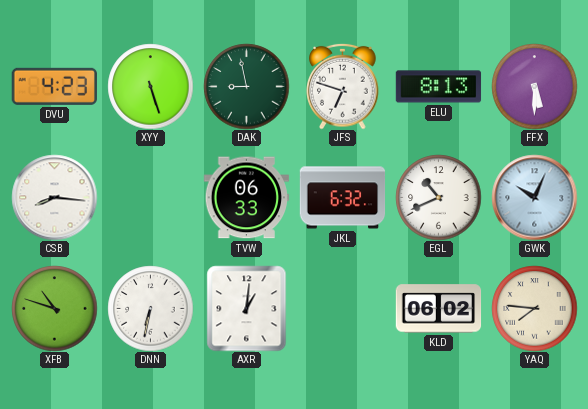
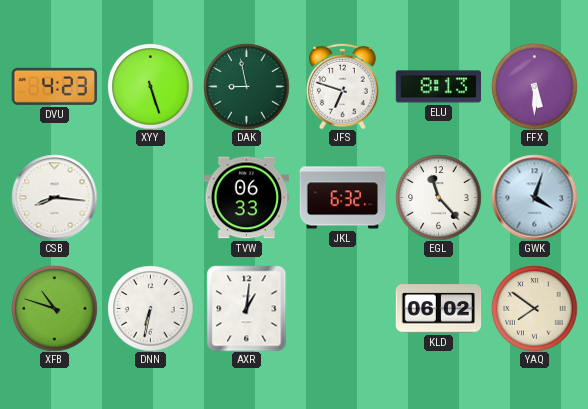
EGL: 10:41 -> 11:23 (438, 197)
GWK: 10:04 -> 4:03 (534, 197)
YAQ: 7:46 -> 7:51 (534, 308)
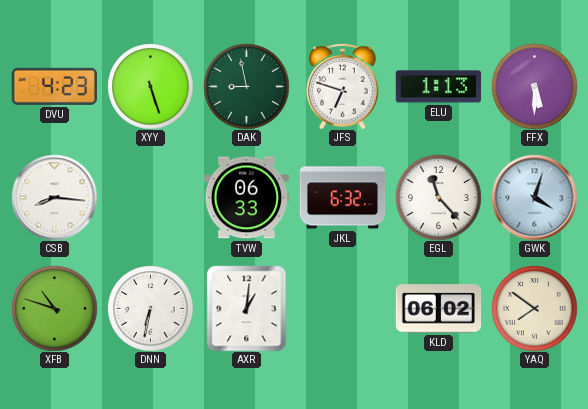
ELU: 8:13 -> 1:13 (438, 87)
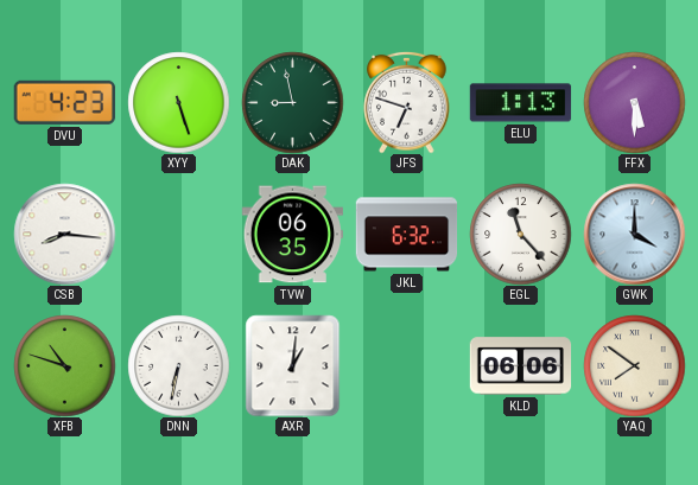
TVW: 06:33 -> 06:35 (292, 235)
GWK: 4:03 -> 4:00 (634, 234)
KLD: 06:02 -> 06:06 (520, 366)
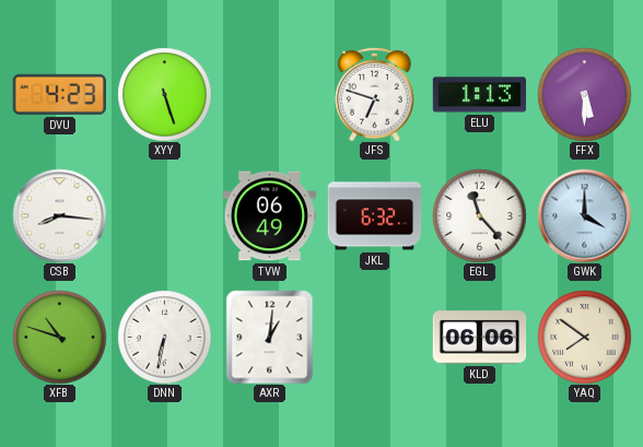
DAK: 8:58 -> none (292, 102)
TVW: 06:35 -> 06:49 (269, 216)
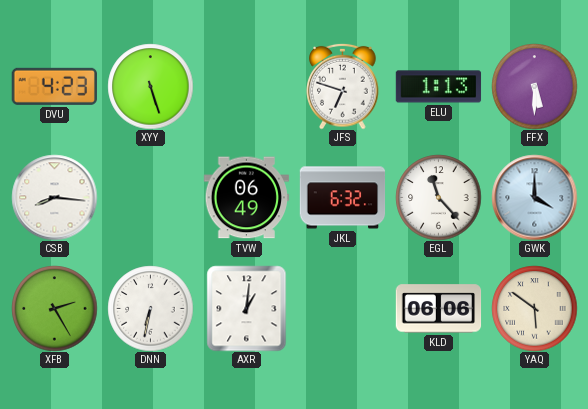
XFB: 10:48 -> 2:25 (54, 308)
YAQ: 7:51 -> 5:51 (534, 308)
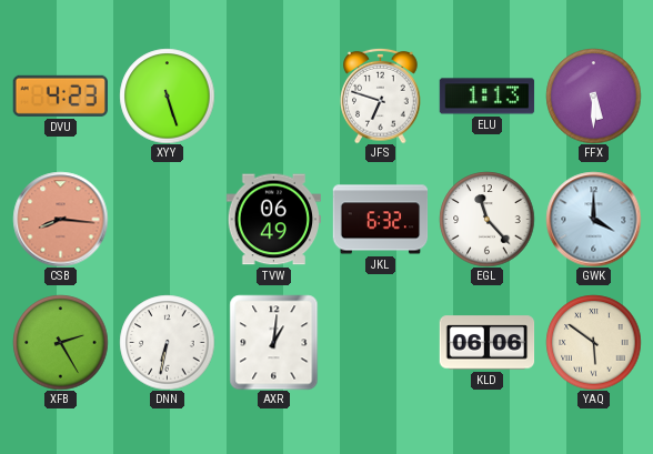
CSB dial: white -> salmon (60, 219)
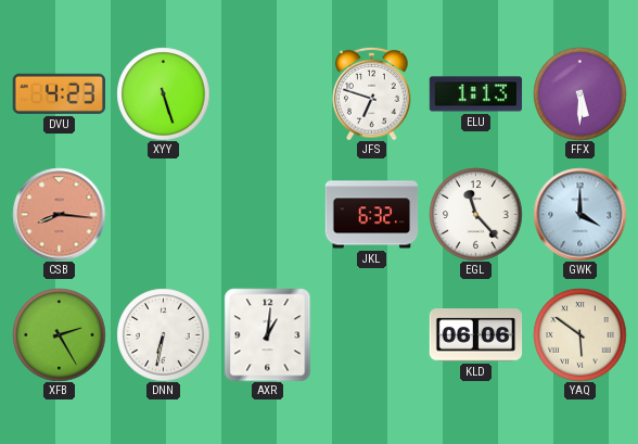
TVW: 06:49 -> none (273, 220)
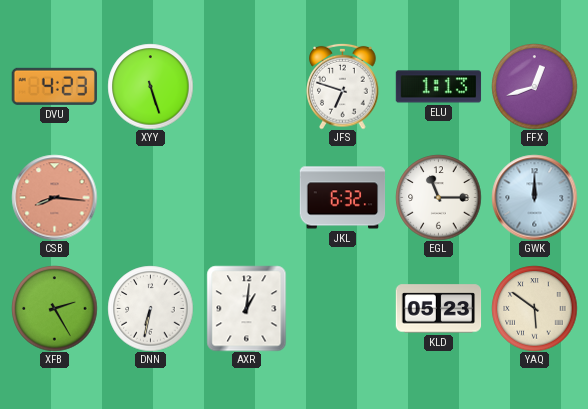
FFX: 5:30 -> 12:42 (534, 86)
EGL: 11:23 -> 11:15 (438, 197)
GWK: 4:00 -> 12:00 (534, 197)
KLD: 06:06 -> 05:23 (438, 309)
